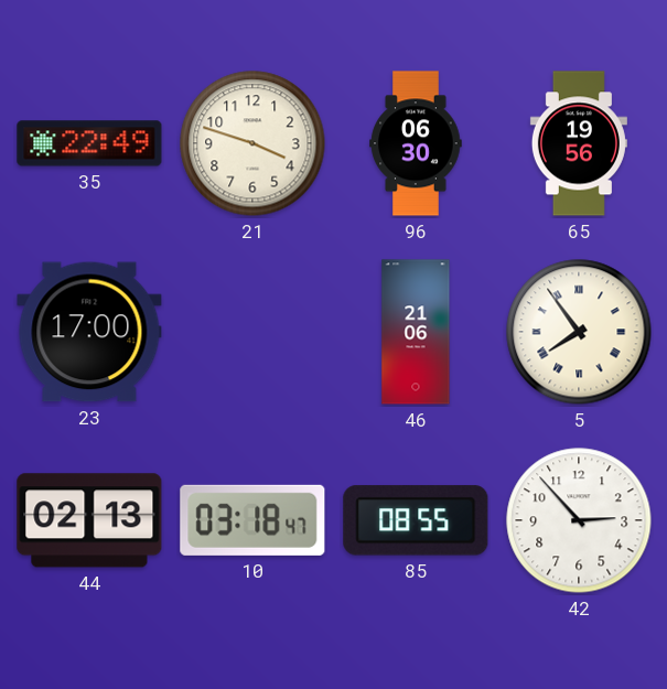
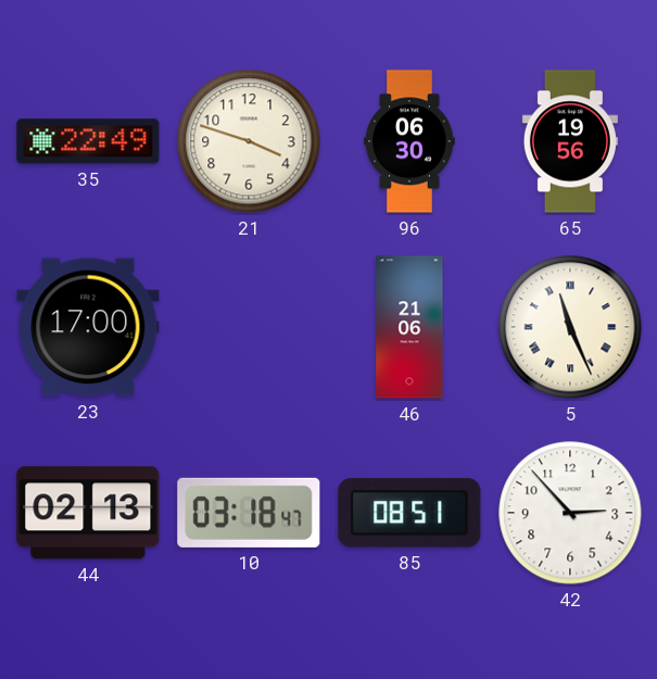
5: 7:54 -> 11:26 (570, 327)
85: 08:55 -> 08:51 (409, 513)
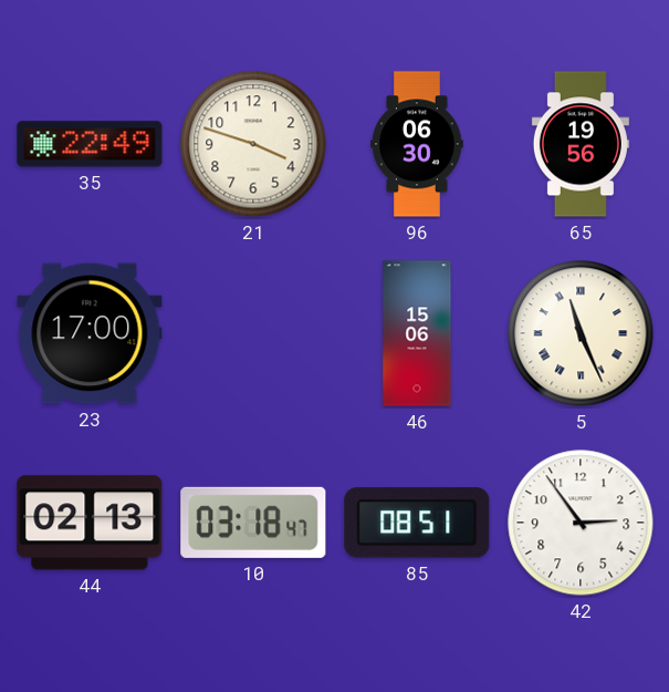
46: 21:06 -> 15:06 (417, 333)
42: 2:53 -> 2:54 (581, 523)
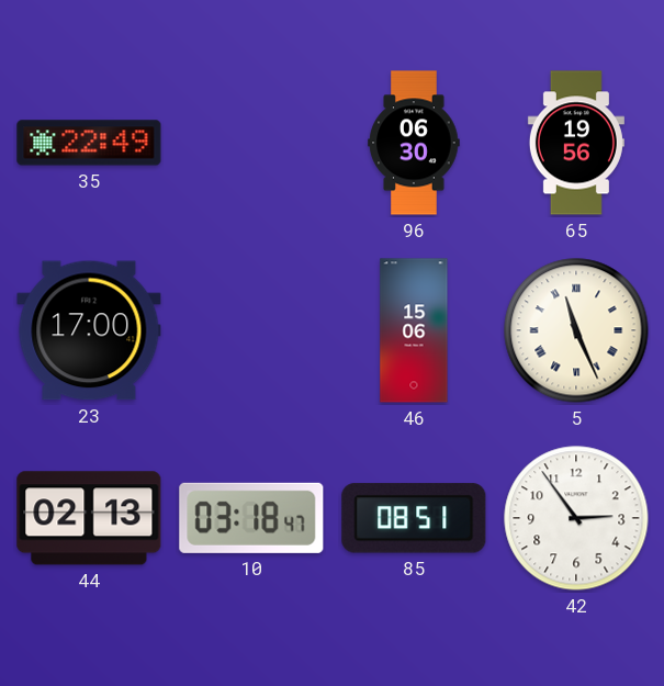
21: 3:48 -> none (253, 144)
